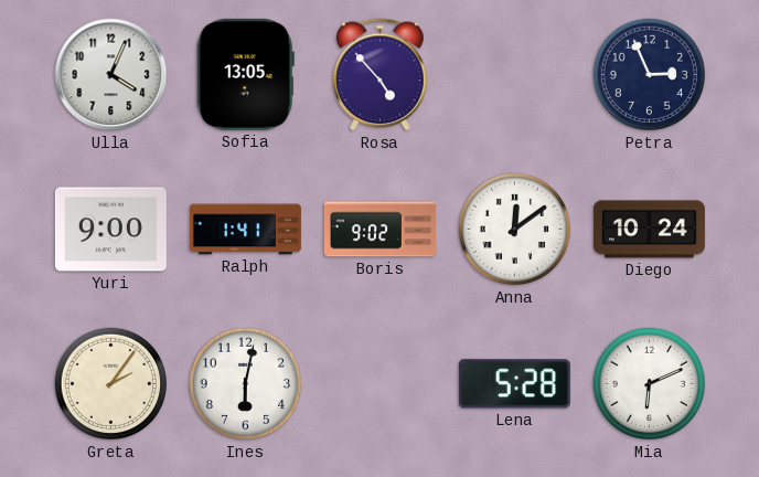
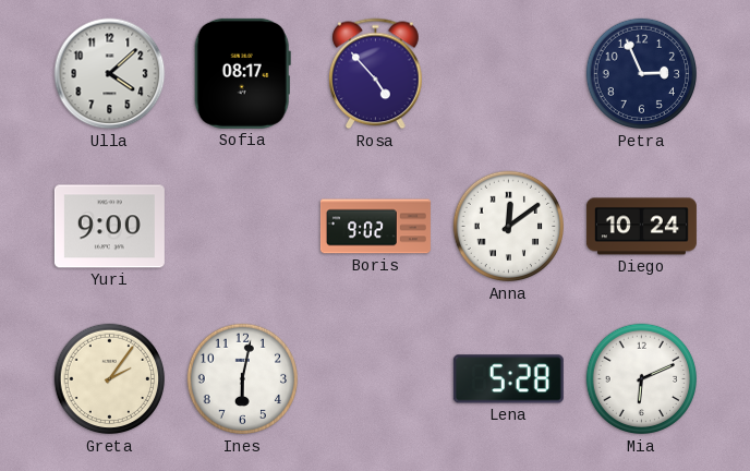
Ulla: 4:04 -> 4:08 (110, 74)
Sofia: 13:05 -> 08:17 (242, 73)
Ralph: 1:41 -> none (245, 230)
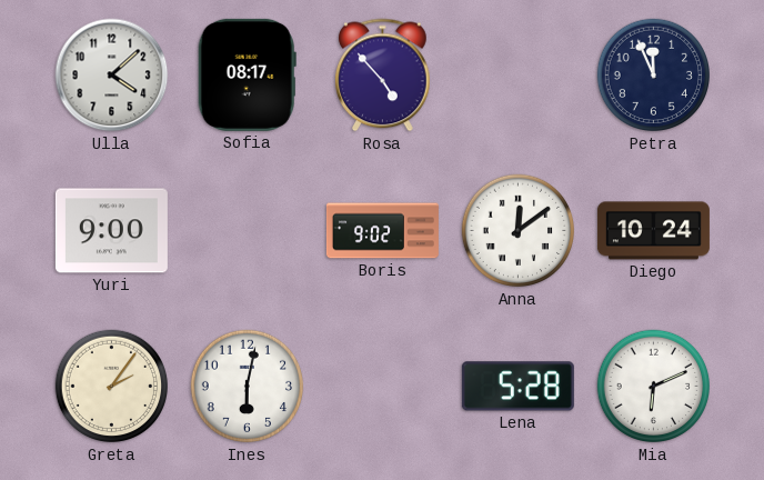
Petra: 2:56 -> 11:56 (654, 76)
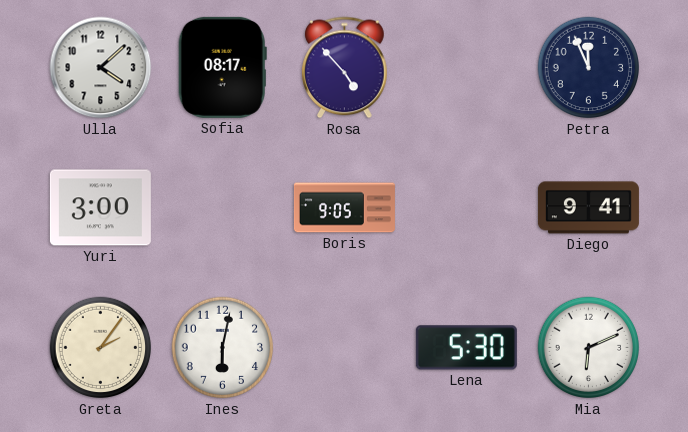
Yuri: 9:00 -> 3:00 (100, 208)
Boris: 9:02 -> 9:05 (344, 208)
Anna: 12:09 -> none (519, 231)
Diego: 10:24 -> 9:41 (588, 208)
Lena: 5:28 -> 5:30 (466, 348)
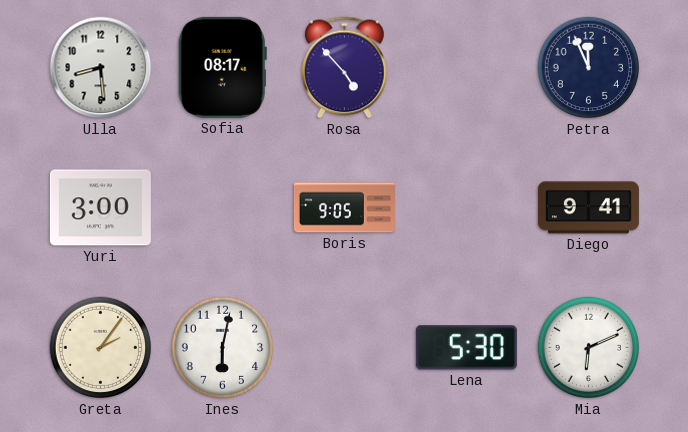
Ulla: 4:08 -> 8:29 (101, 68)
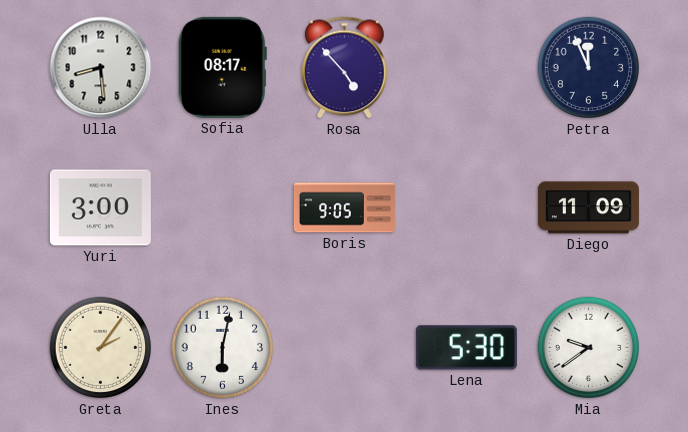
Diego: 9:41 -> 11:09 (588, 208)
Mia: 6:11 -> 9:39 (589, 348)
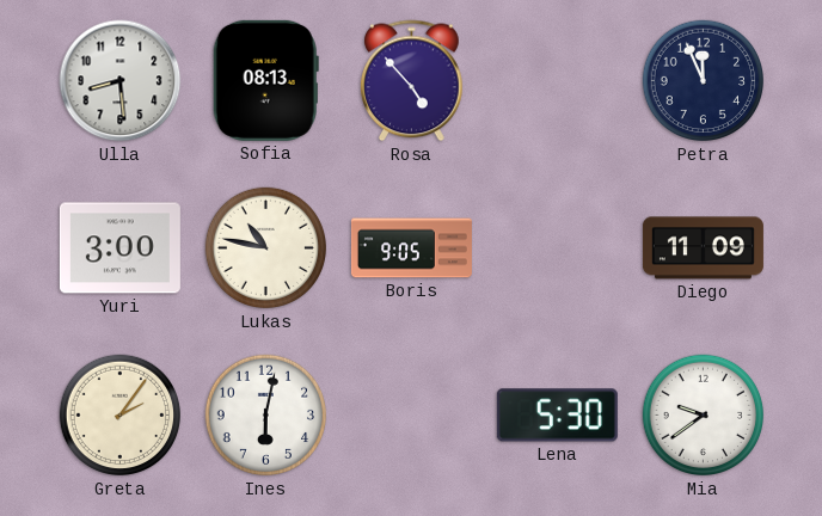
Sofia: 08:17 -> 08:13 (265, 80)
Lukas: none -> 10:47 (266, 248)
